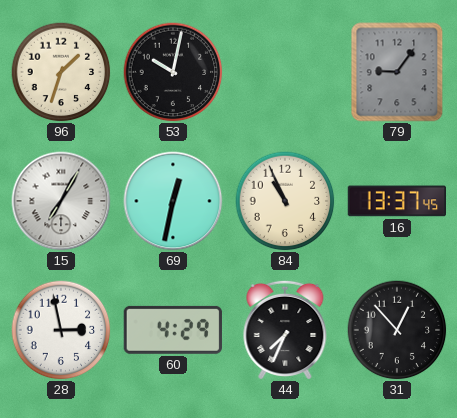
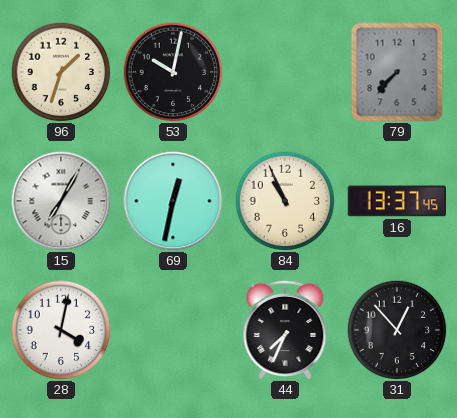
79: 9:06 -> 7:37 (397, 72)
28: 2:58 -> 4:02 (61, 330)
60: 4:29 -> none (173, 330)
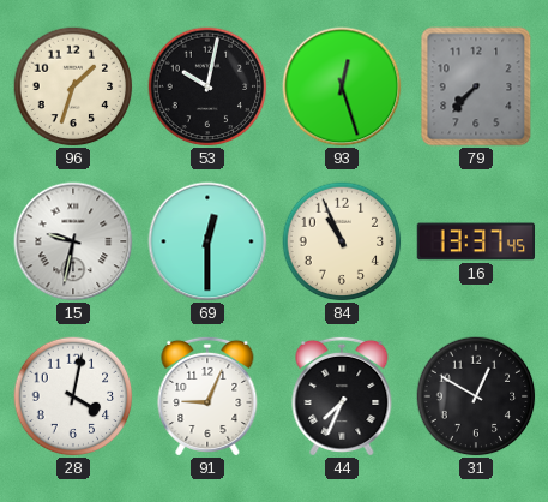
93: none -> 12:27 (342, 86)
15: 7:05 -> 9:32 (73, 241)
69: 12:32 -> 12:30 (207, 241)
91: none -> 9:04 (207, 395)
31: 12:53 -> 12:50 (476, 396)
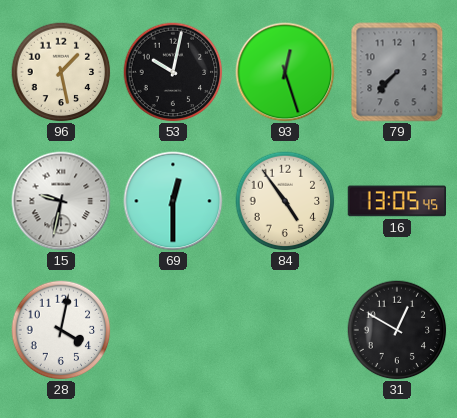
96: 1:33 -> 1:28 (61, 72)
84: 10:56 -> 4:54 (285, 201)
16: 13:37 -> 13:05 (396, 201)
91: 9:04 -> none (207, 395)
44: 7:34 -> none (342, 395)
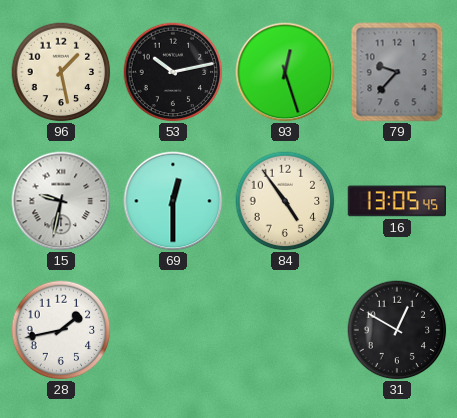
53: 10:02 -> 10:13 (173, 72)
79: 7:37 -> 9:37 (397, 72)
28: 4:02 -> 1:43 (61, 330)
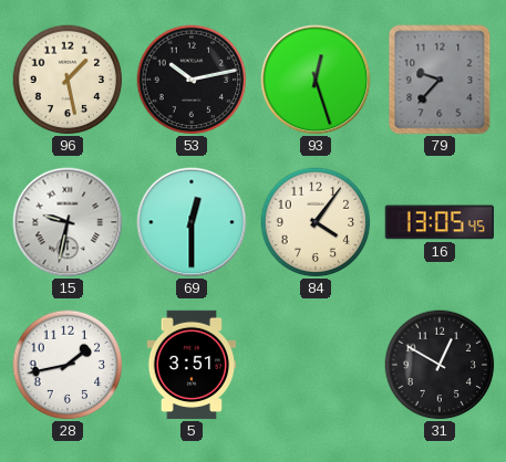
84: 4:54 -> 4:06 (316, 222)
5: none -> 3:51 (192, 365)
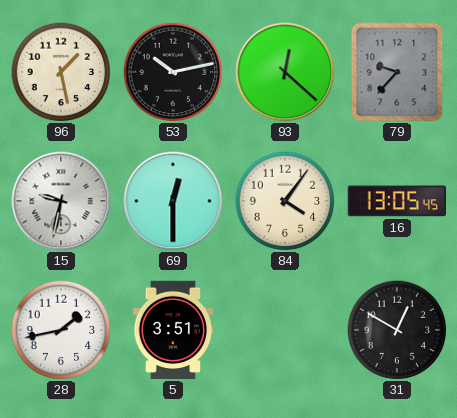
93: 12:27 -> 12:22 (285, 72)
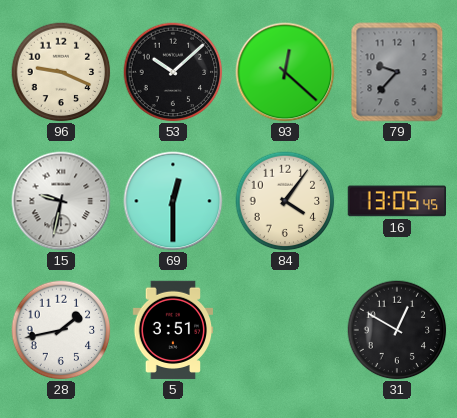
96: 1:28 -> 9:19 (61, 72)
53: 10:13 -> 10:08 (173, 72)
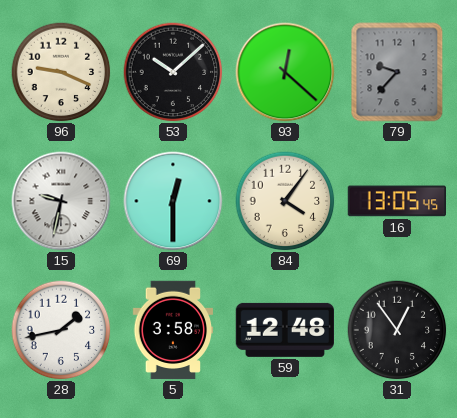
5: 3:51 -> 3:58 (173, 330)
59: none -> 12:48 (284, 330)
31: 12:50 -> 12:54 (397, 330)
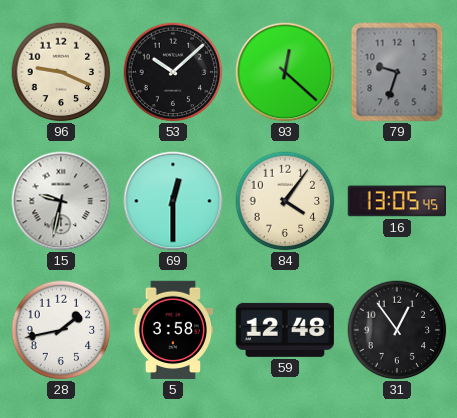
79: 9:37 -> 9:33 (397, 72)
